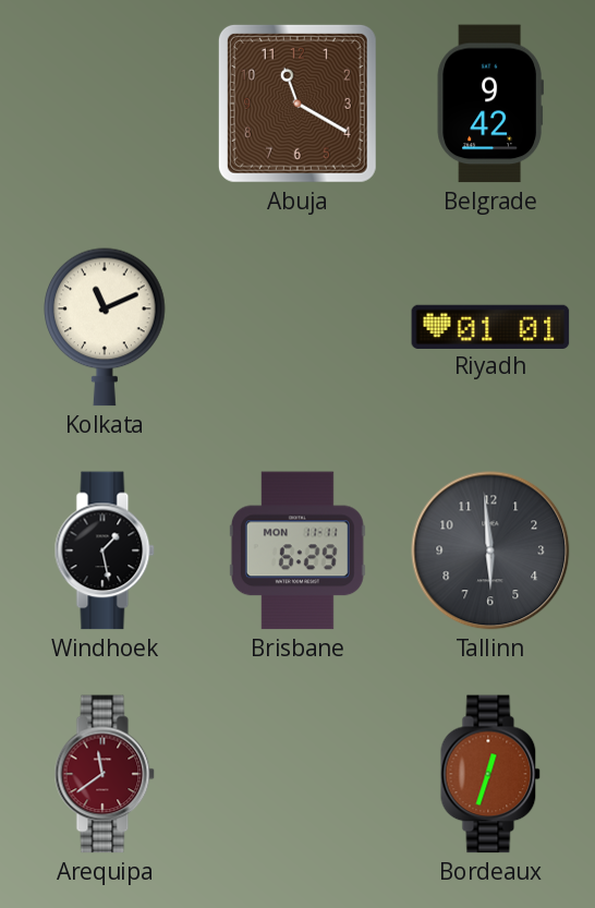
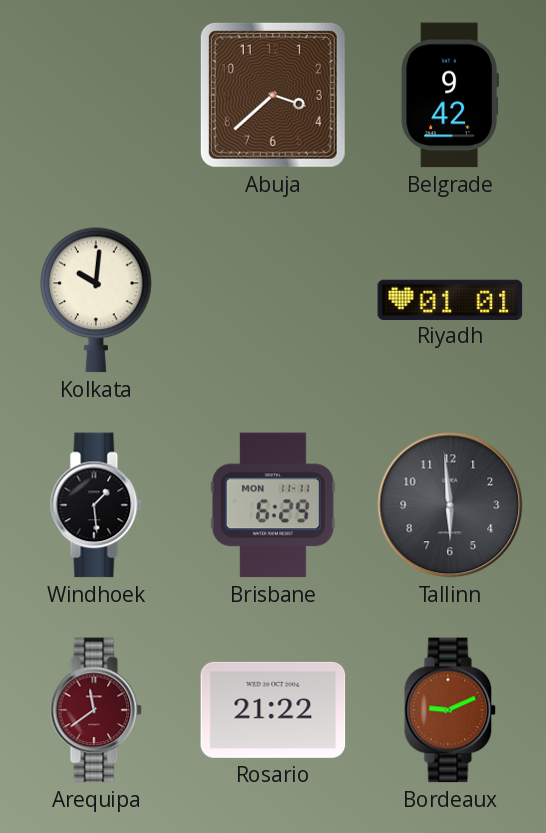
Abuja: 11:20 -> 3:38 (273, 95)
Kolkata: 11:11 -> 10:01 (96, 300)
Windhoek: 1:28 -> 1:29 (96, 505)
Rosario: none -> 21:22 (273, 710)
Bordeaux: 12:33 -> 9:11 (450, 710)
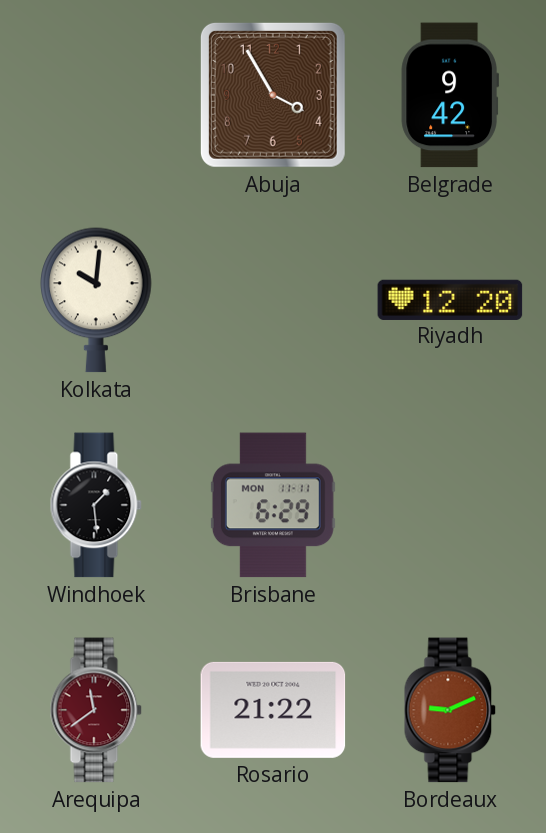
Abuja: 3:38 -> 3:55 (273, 95)
Riyadh: 01:01 -> 12:20 (450, 299)
Tallinn: 5:59 -> none (450, 505)
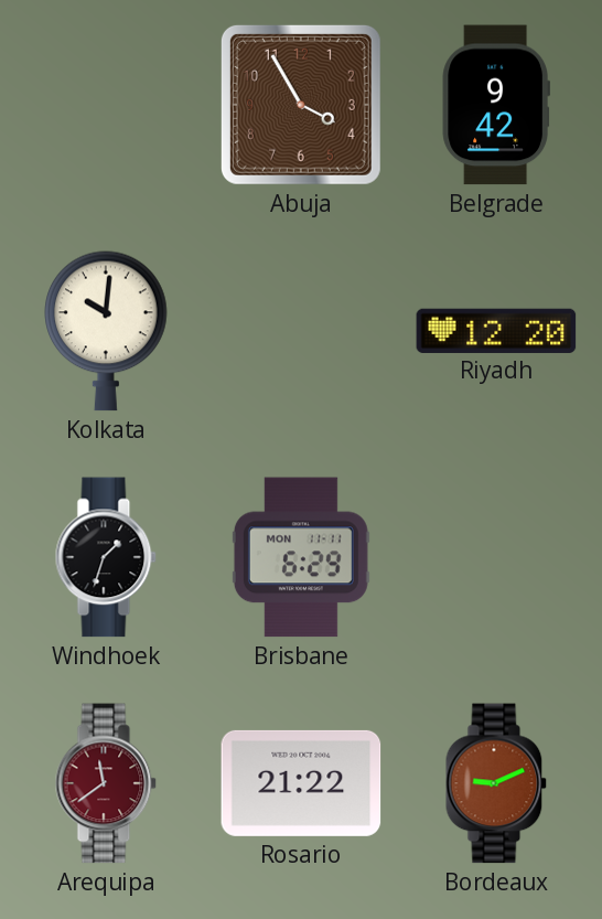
Windhoek: 1:29 -> 1:33 (106, 557)
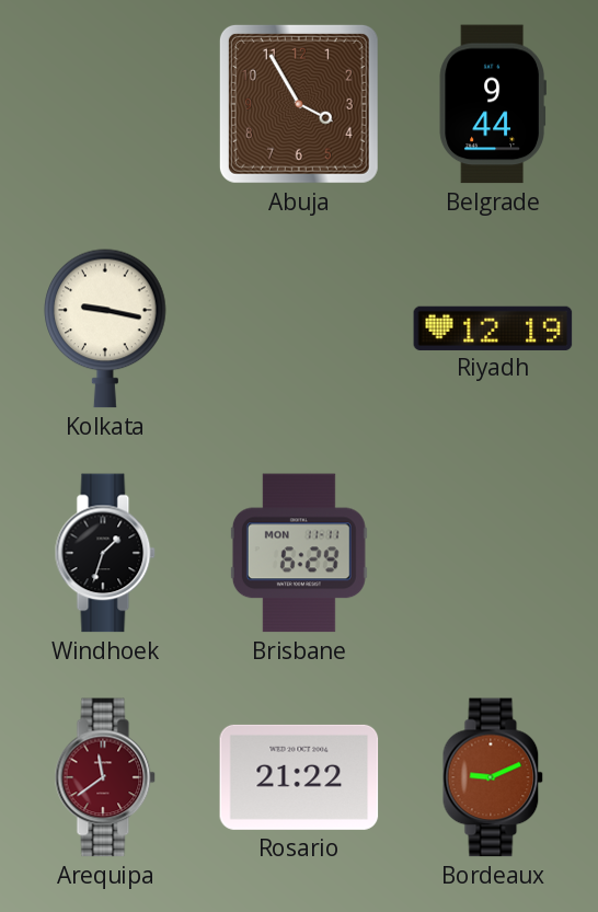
Belgrade: 9:42 -> 9:44 (492, 104)
Kolkata: 10:01 -> 9:17 (105, 328)
Riyadh: 12:20 -> 12:19 (493, 327)
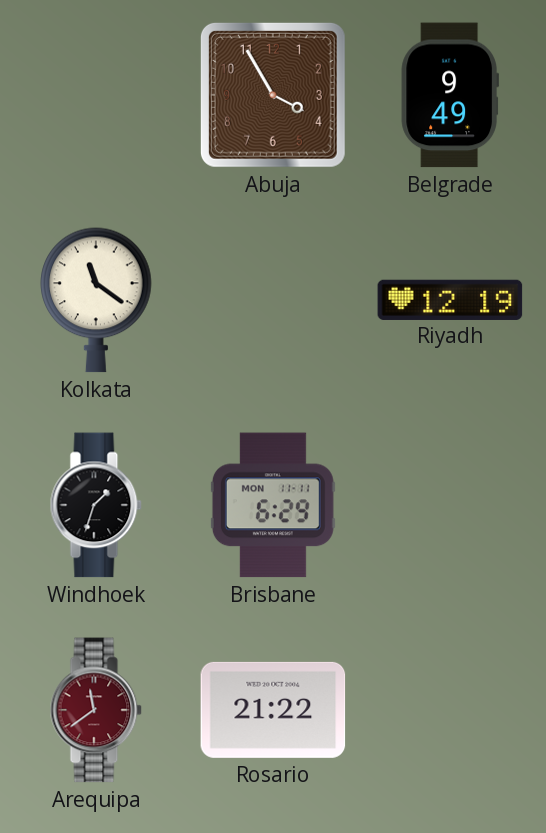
Belgrade: 9:44 -> 9:49 (449, 95)
Kolkata: 9:17 -> 11:21 (96, 300)
Bordeaux: 9:11 -> none (493, 777)
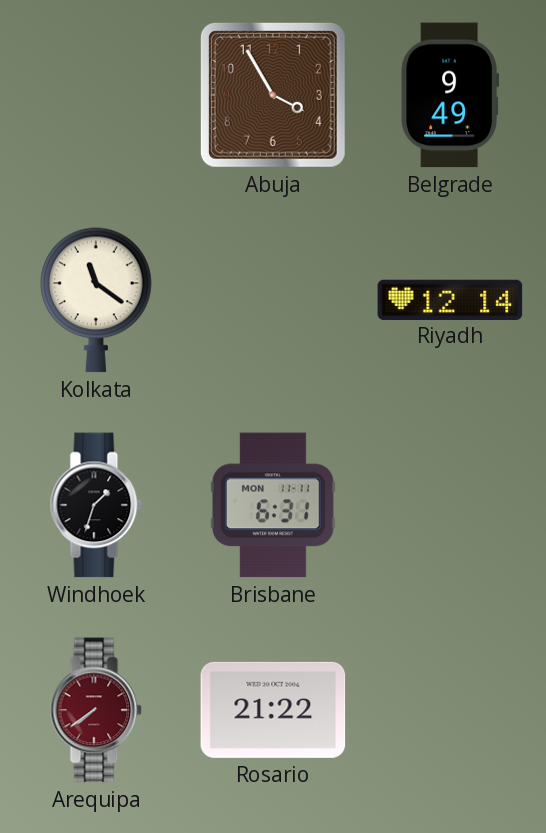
Riyadh: 12:19 -> 12:14 (450, 299)
Brisbane: 6:29 -> 6:31 (273, 505)
Arequipa: 11:39 -> 7:39 (96, 710)
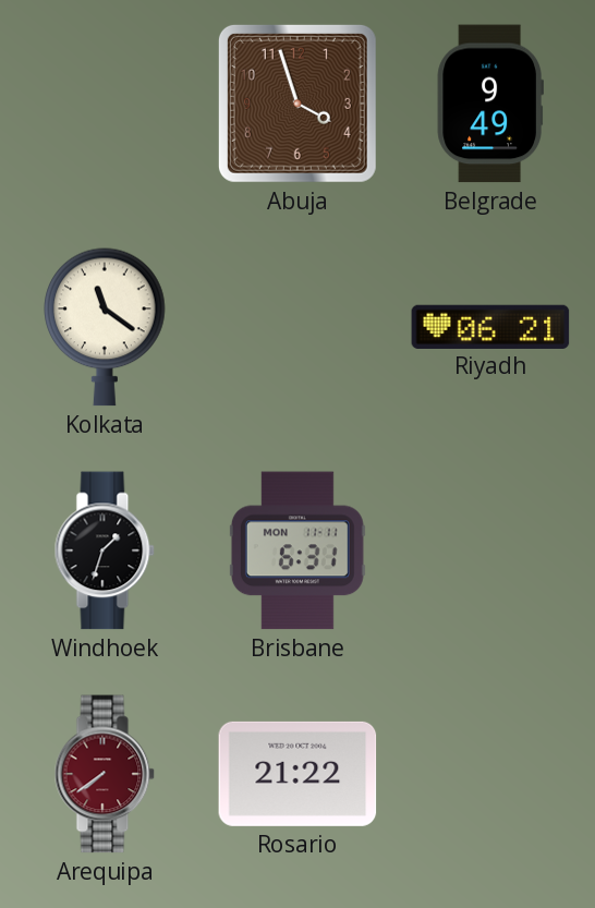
Abuja: 3:55 -> 3:57 (297, 104)
Riyadh: 12:14 -> 06:21 (490, 326)
